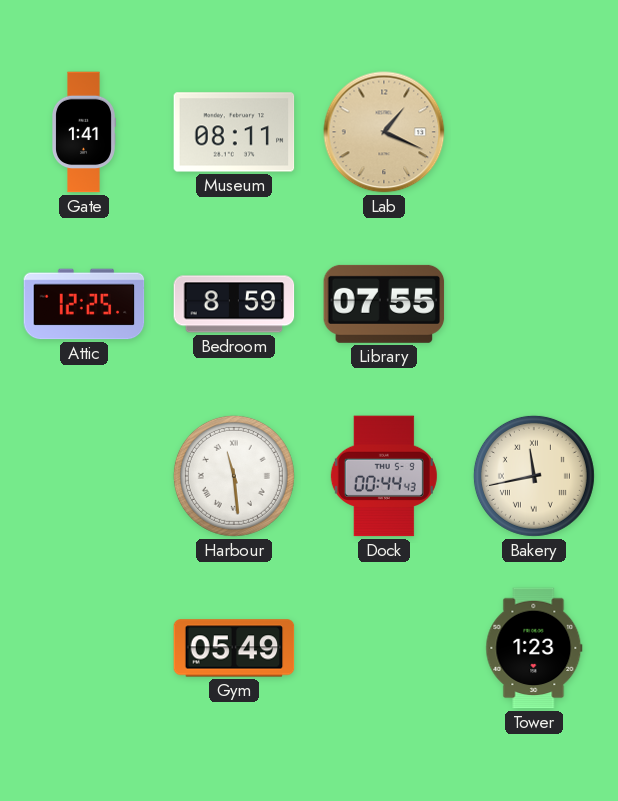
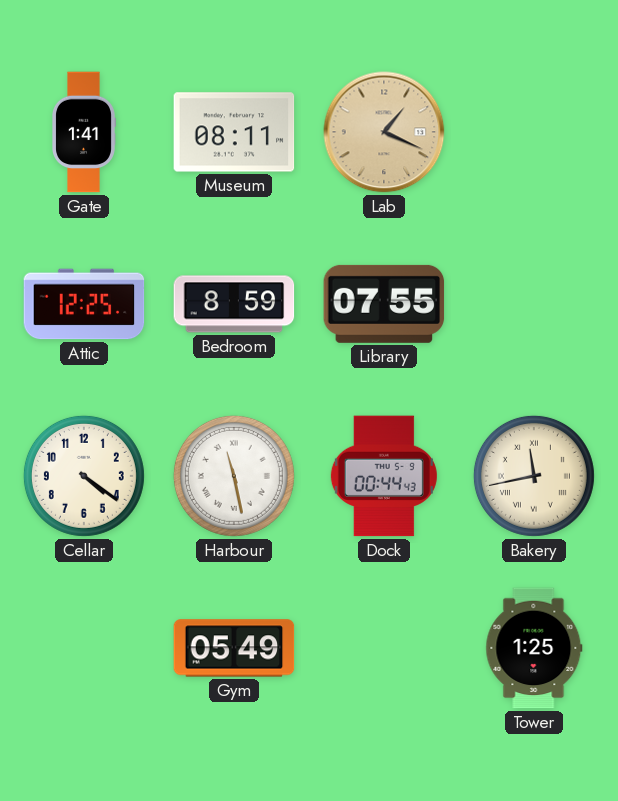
Cellar: none -> 4:21 (84, 476)
Harbour: 11:29 -> 11:28 (234, 476)
Tower: 1:23 -> 1:25 (534, 648)
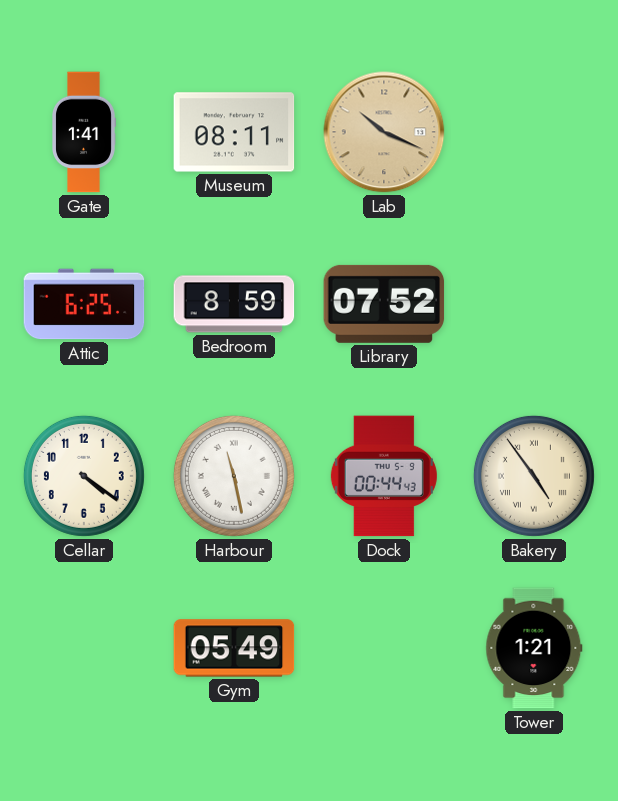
Lab: 1:19 -> 10:19 (384, 132)
Attic: 12:25 -> 6:25 (84, 304)
Library: 07:55 -> 07:52 (384, 304)
Bakery: 11:43 -> 4:54 (534, 476)
Tower: 1:25 -> 1:21 (534, 648)
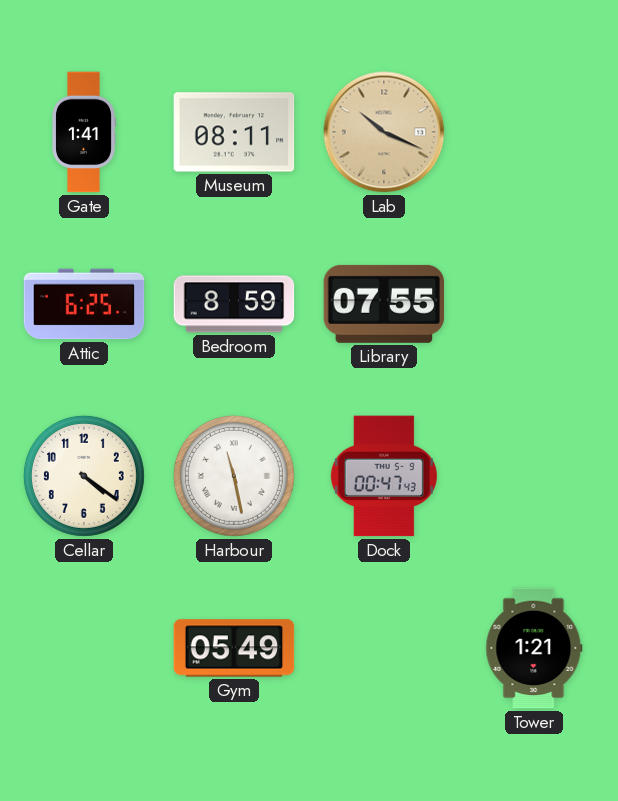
Library: 07:52 -> 07:55 (384, 304)
Dock: 00:44 -> 00:47 (384, 476)
Bakery: 4:54 -> none (534, 476)
